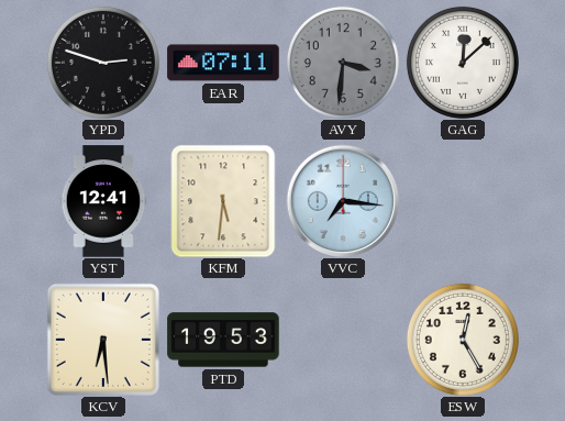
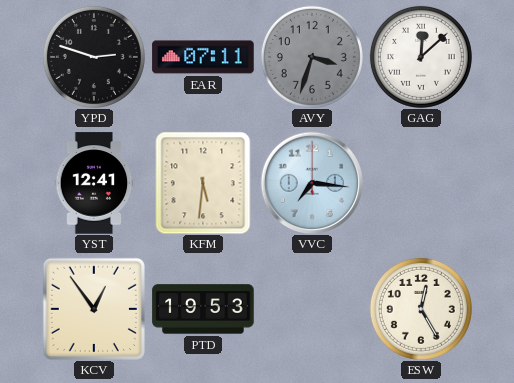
AVY: 3:31 -> 3:33 (312, 57)
KCV: 6:29 -> 12:54 (94, 309)
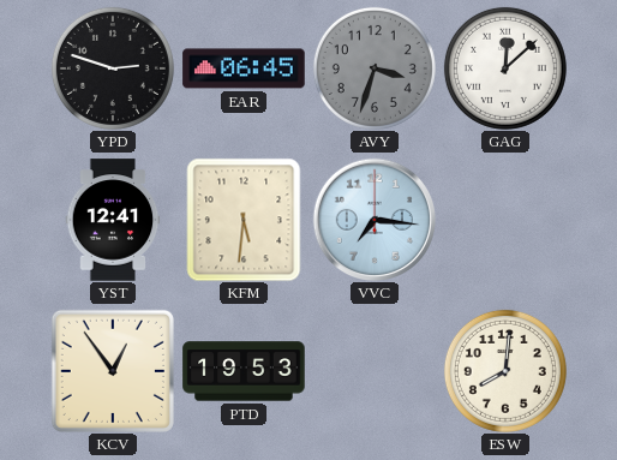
EAR: 07:11 -> 06:45 (244, 68)
ESW: 12:25 -> 8:01 (505, 371)
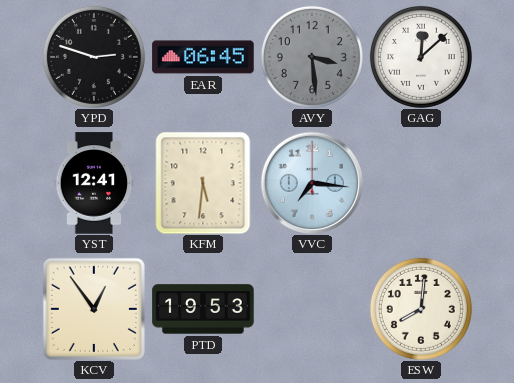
AVY: 3:33 -> 3:29 (312, 57)
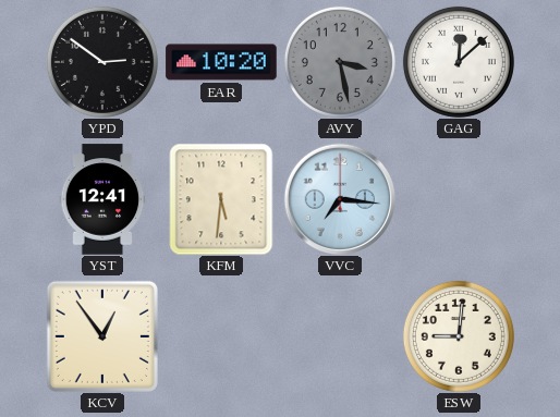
YPD: 2:48 -> 2:51 (102, 62)
EAR: 06:45 -> 10:20 (221, 62)
AVY: 3:29 -> 3:28 (340, 62)
PTD: 19:53 -> none (203, 309)
ESW: 8:01 -> 9:01 (459, 336)
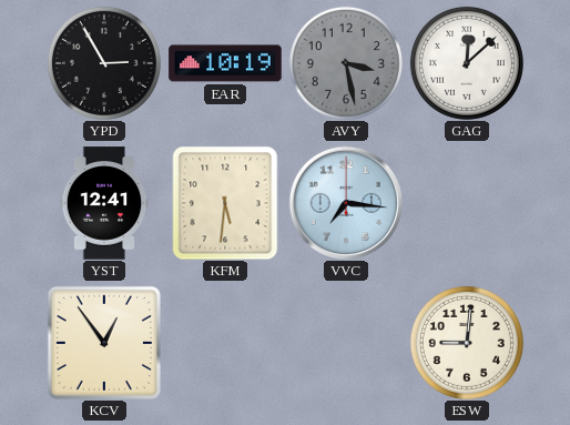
YPD: 2:51 -> 2:55 (104, 63)
EAR: 10:20 -> 10:19 (225, 63)
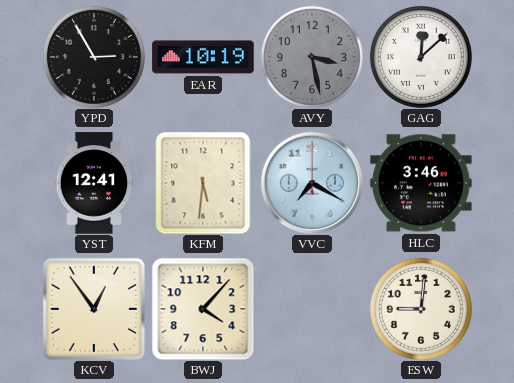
VVC: 7:16 -> 7:20 (311, 182)
HLC: none -> 3:46 (421, 183)
BWJ: none -> 4:07 (203, 309)
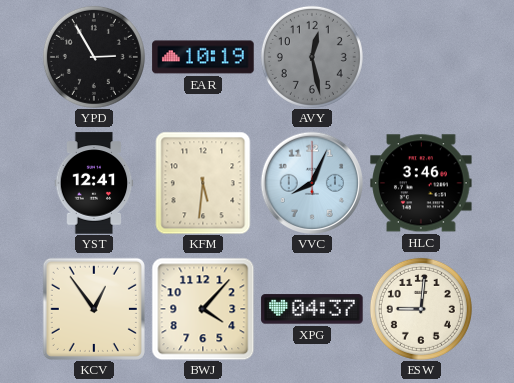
AVY: 3:28 -> 12:28 (312, 57)
GAG: 12:08 -> none (421, 57)
VVC: 7:20 -> 8:04 (311, 182)
XPG: none -> 04:37 (312, 309)
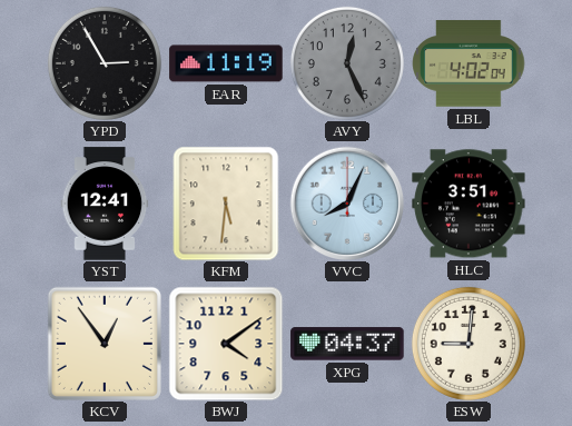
EAR: 10:19 -> 11:19 (226, 63)
AVY: 12:28 -> 12:26 (347, 63)
LBL: none -> 4:02 (469, 63)
HLC: 3:46 -> 3:51 (469, 204)
BWJ: 4:07 -> 4:09 (226, 344)
